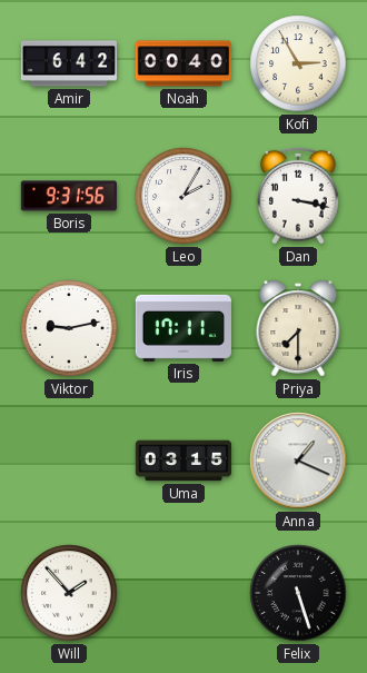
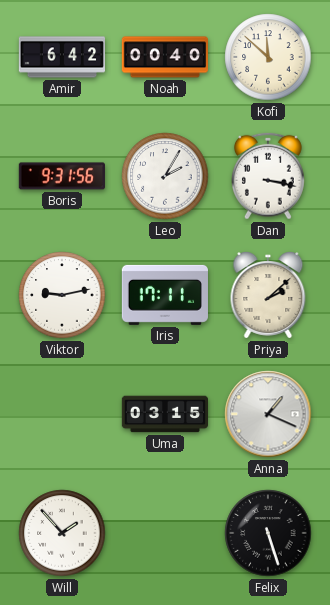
Kofi: 2:55 -> 11:52 (268, 57)
Priya: 7:30 -> 2:08 (268, 295)
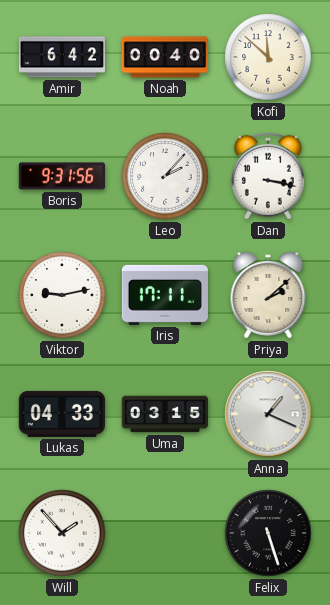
Leo: 2:05 -> 2:07 (165, 176)
Lukas: none -> 04:33 (62, 414)
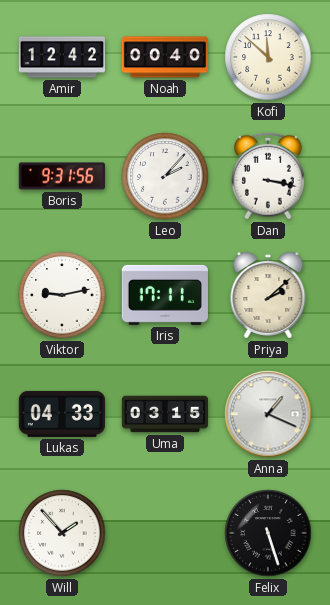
Amir: 6:42 -> 12:42 (61, 57)
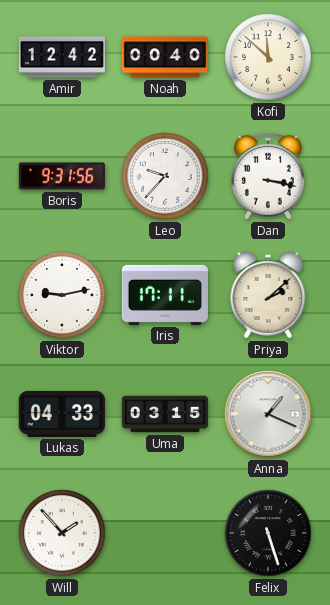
Leo: 2:07 -> 9:37 (165, 176)
